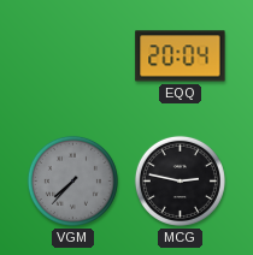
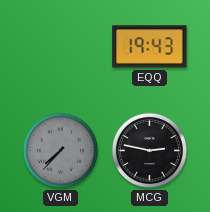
EQQ: 20:04 -> 19:43 (150, 47)
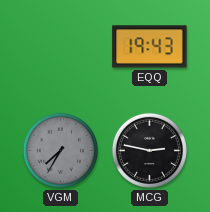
VGM: 7:37 -> 7:35 (60, 150)
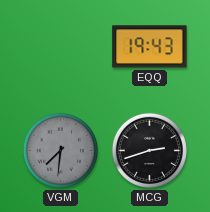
VGM: 7:35 -> 7:31 (60, 150)
MCG: 2:47 -> 2:42 (149, 150)
